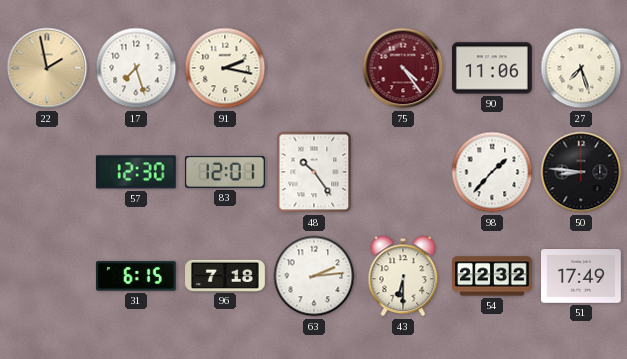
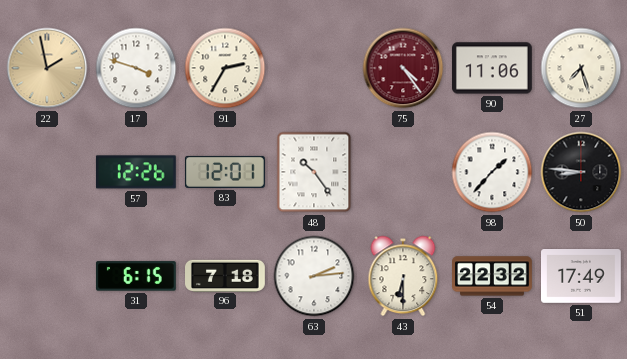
17: 7:27 -> 3:48 (136, 68)
91: 2:17 -> 2:35 (225, 68)
57: 12:30 -> 12:26 (136, 172)
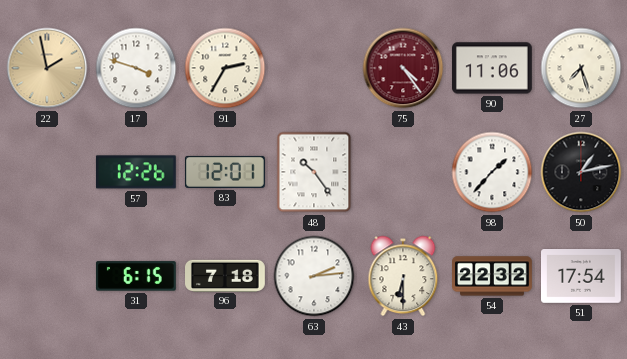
50: 8:46 -> 1:13 (581, 172)
51: 17:49 -> 17:54 (582, 277)
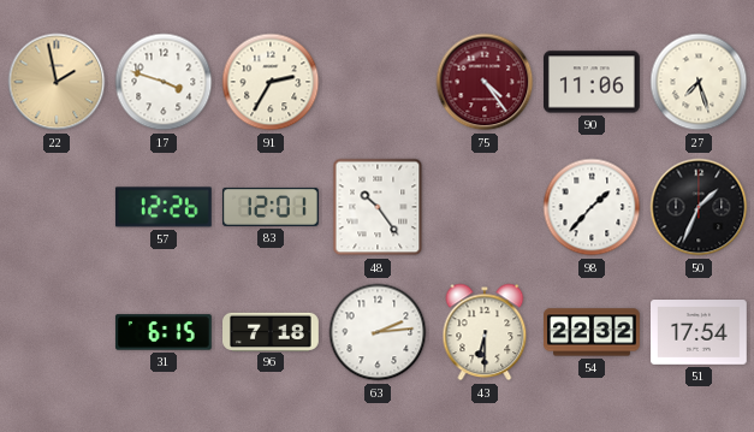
50: 1:13 -> 1:34 (699, 207)
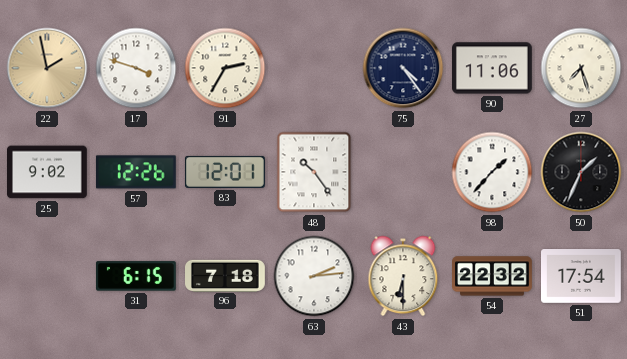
75 dial: burgundy -> navy (403, 68)
25: none -> 9:02 (48, 172)
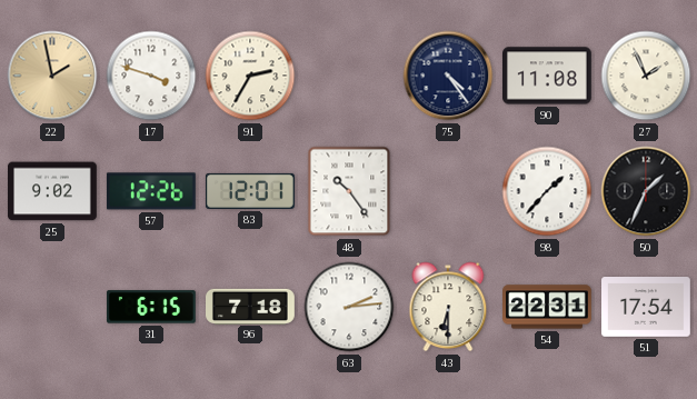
90: 11:06 -> 11:08 (548, 76)
27: 7:27 -> 1:56 (646, 76)
54: 22:32 -> 22:31 (548, 307)
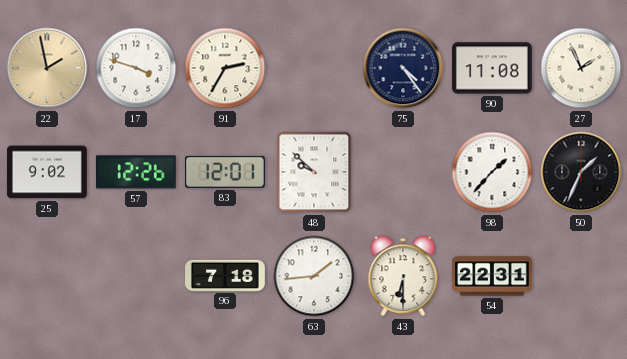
48: 10:24 -> 9:52 (314, 172)
31: 6:15 -> none (151, 307)
63: 2:14 -> 1:44 (314, 276)
51: 17:54 -> none (647, 308)
